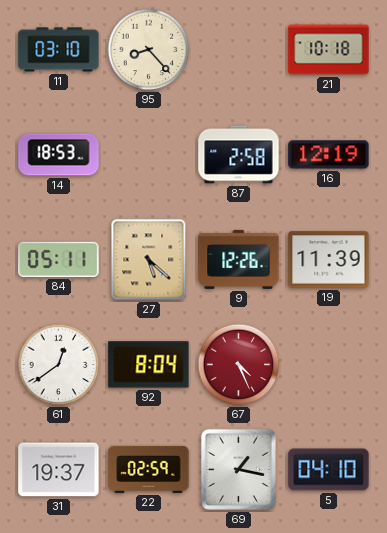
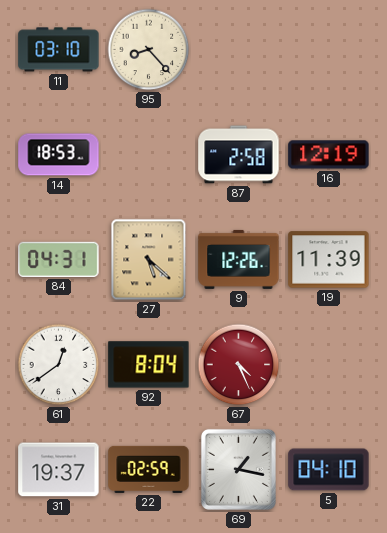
21: 10:18 -> none (329, 50)
84: 05:11 -> 04:31 (59, 259)
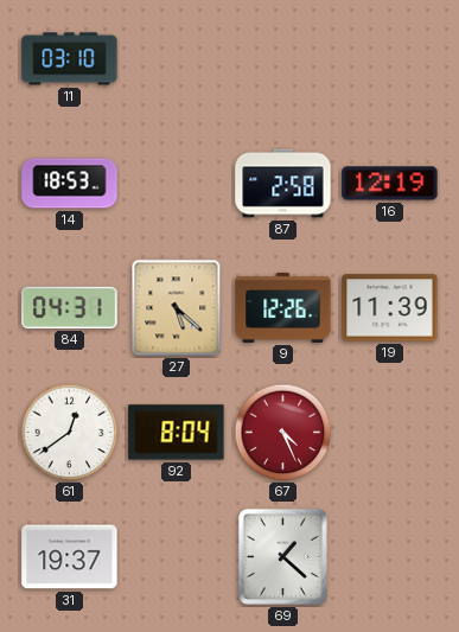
95: 8:23 -> none (149, 50)
22: 02:59 -> none (149, 469)
69: 1:17 -> 1:22 (282, 556)
5: 04:10 -> none (329, 470)
